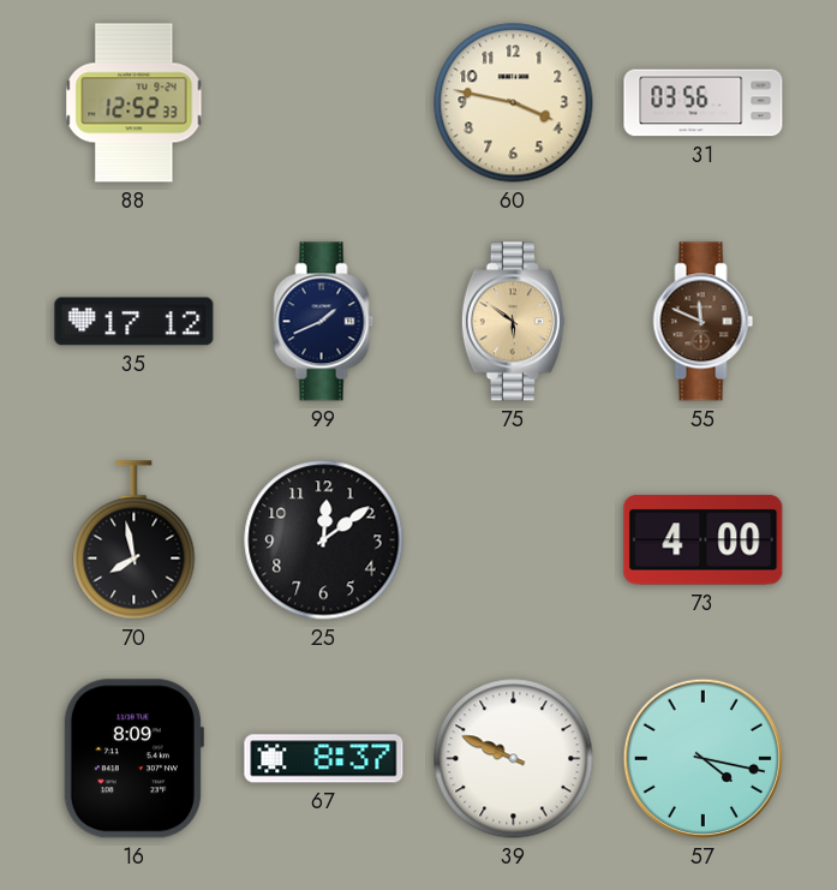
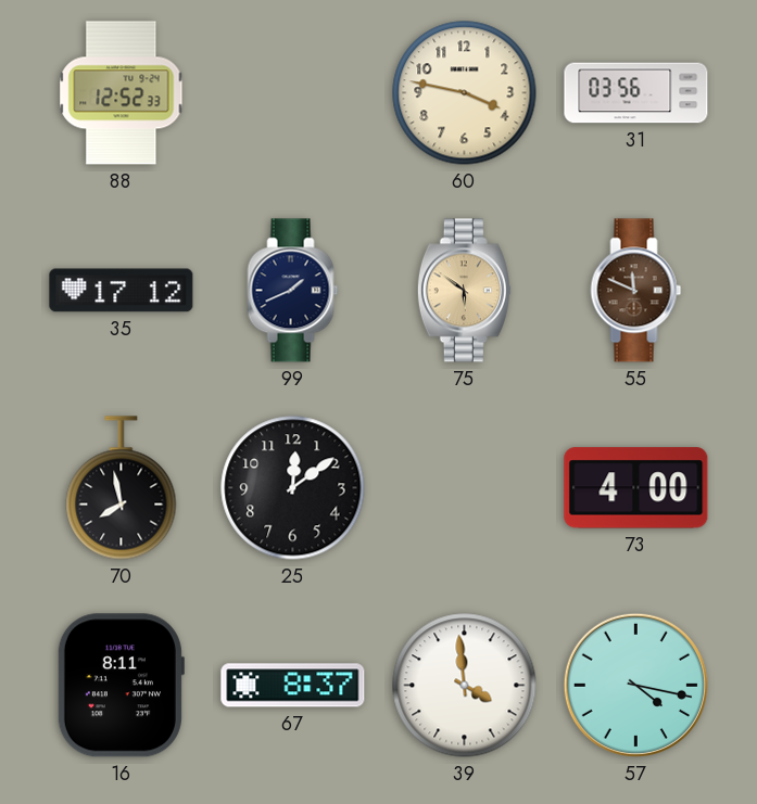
16: 8:09 -> 8:11 (121, 686)
39: 9:49 -> 3:59 (465, 686)
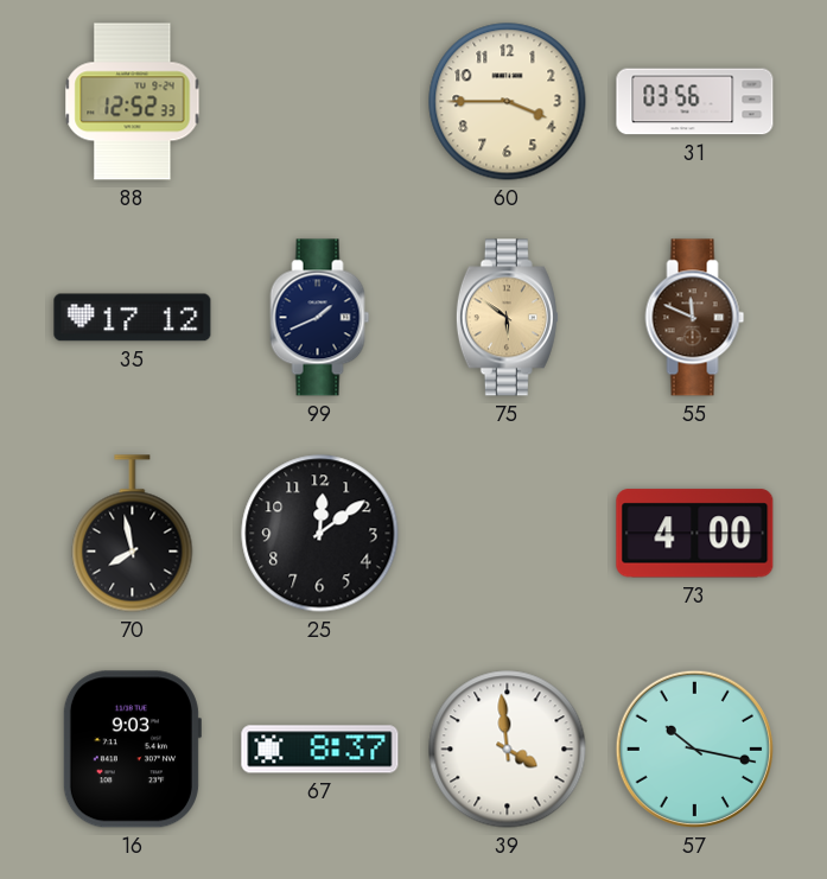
60: 3:47 -> 3:45 (508, 102)
16: 8:11 -> 9:03 (132, 750)
57: 4:17 -> 10:17 (694, 749)
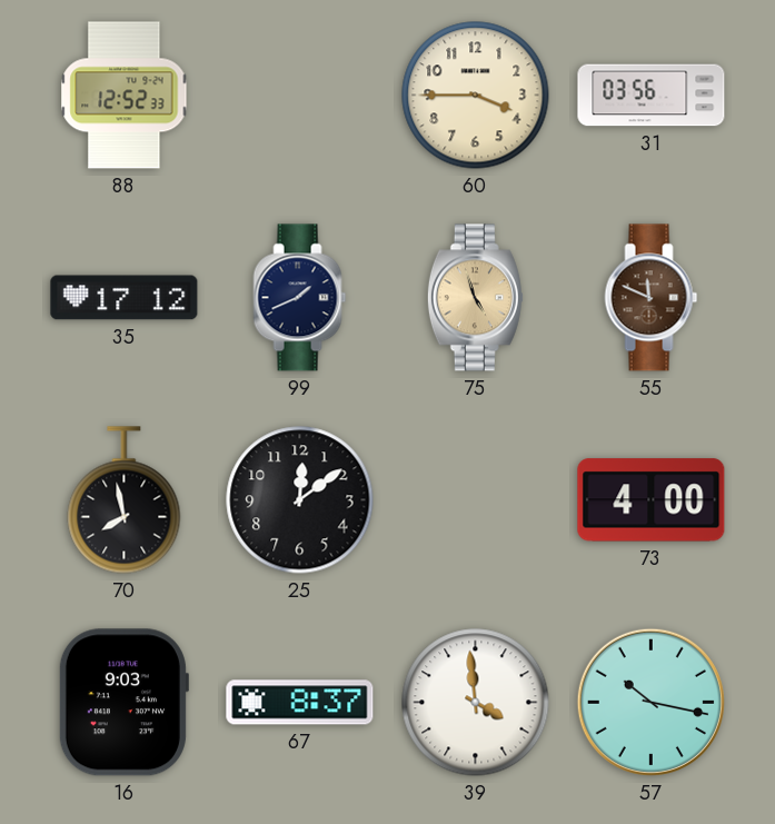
75: 5:51 -> 4:57 (475, 298)
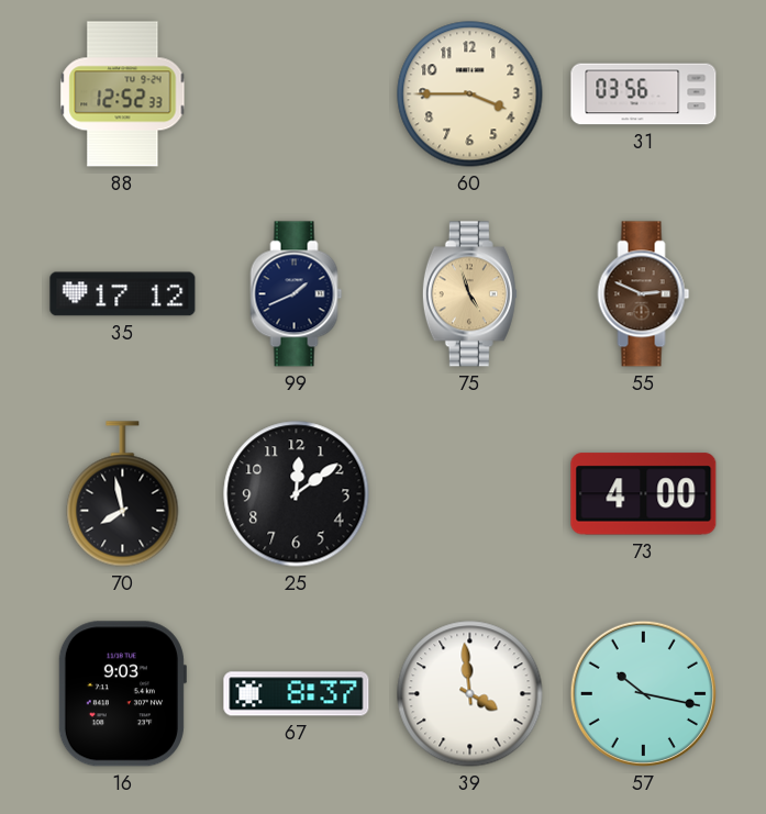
55: 11:49 -> 2:49 (644, 294)
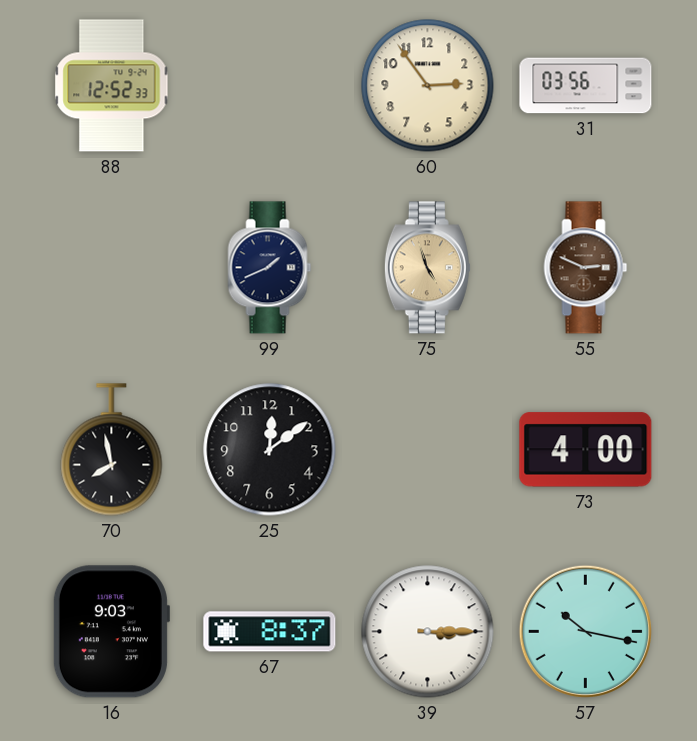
60: 3:45 -> 2:54 (428, 86)
35: 17:12 -> none (123, 294)
39: 3:59 -> 3:15 (428, 632)
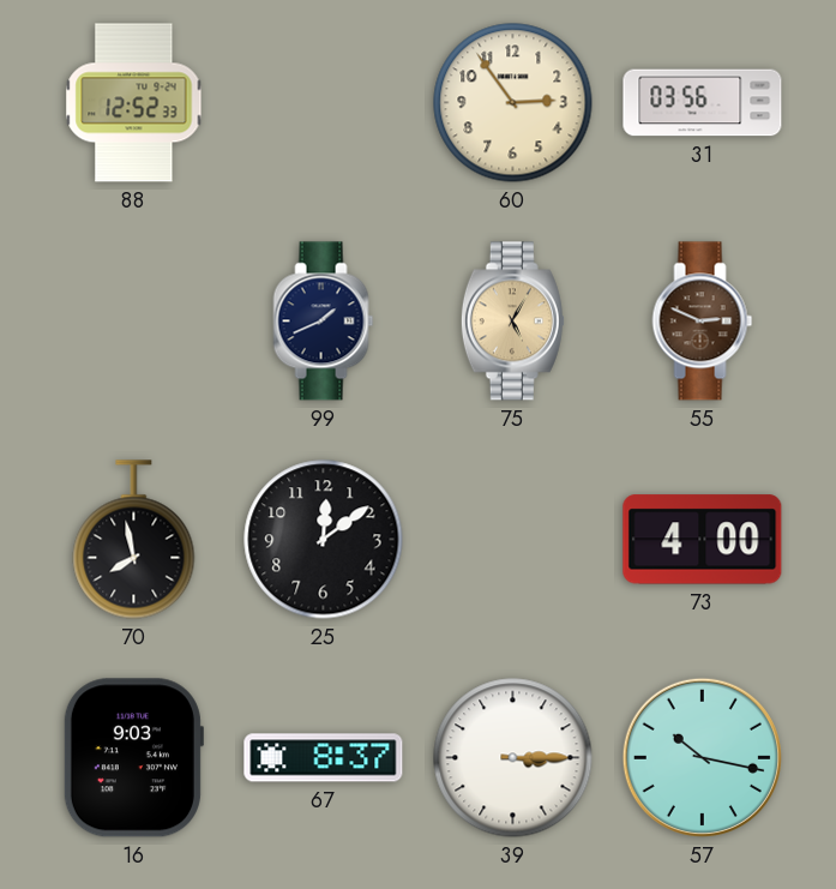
75: 4:57 -> 5:05 (512, 322)
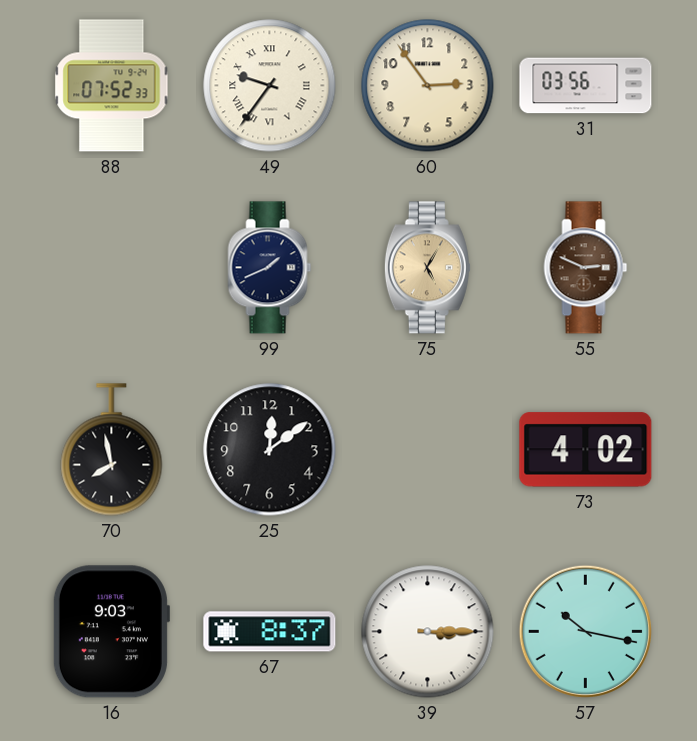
88: 12:52 -> 07:52 (112, 86)
49: none -> 9:36 (270, 86)
73: 4:00 -> 4:02 (586, 450)
